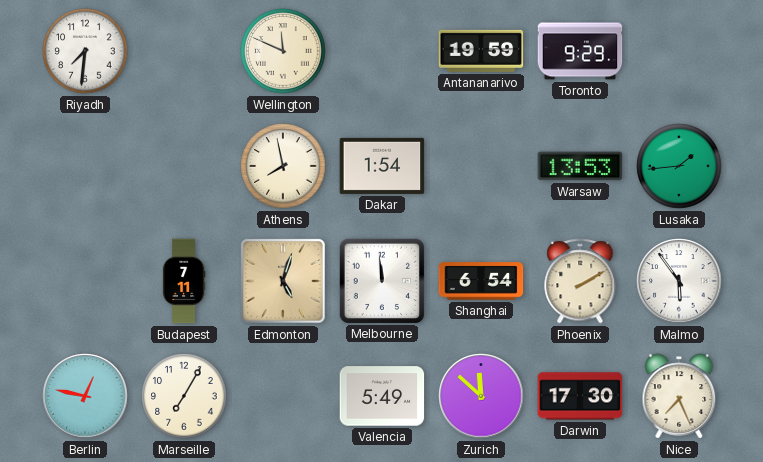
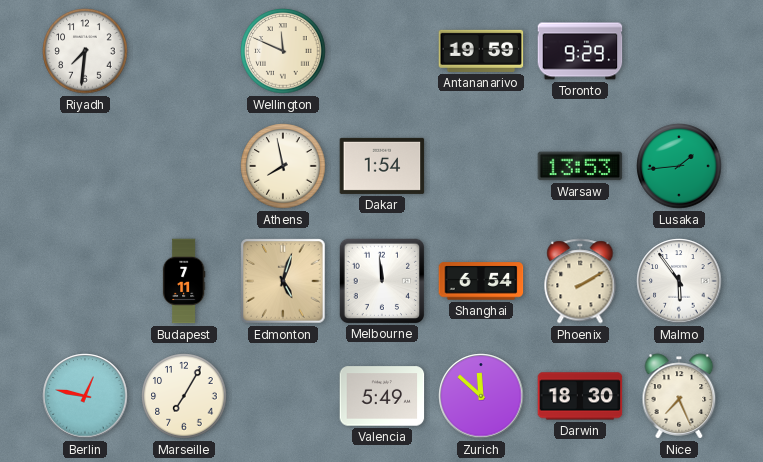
Darwin: 17:30 -> 18:30 (580, 396)
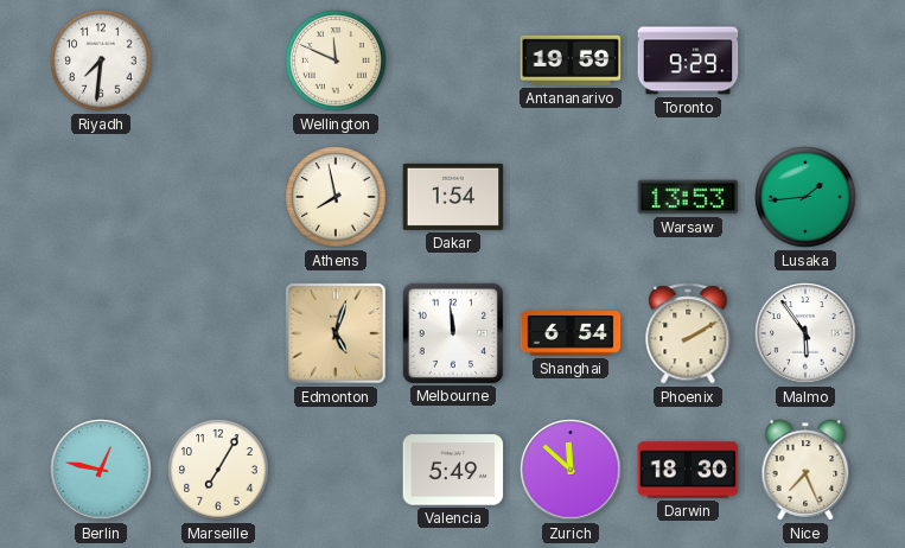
Budapest: 7:11 -> none (184, 281)
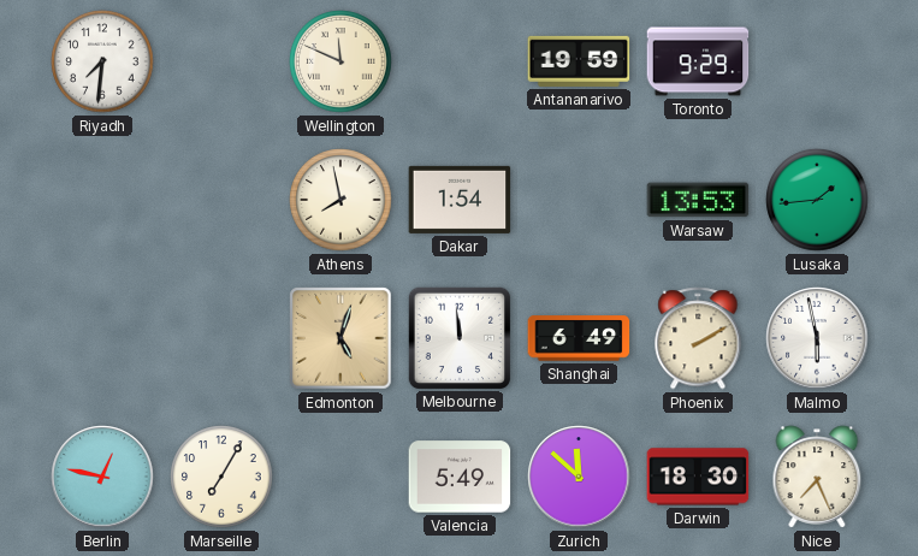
Shanghai: 6:54 -> 6:49 (579, 338)
Malmo: 5:54 -> 5:58 (817, 338)
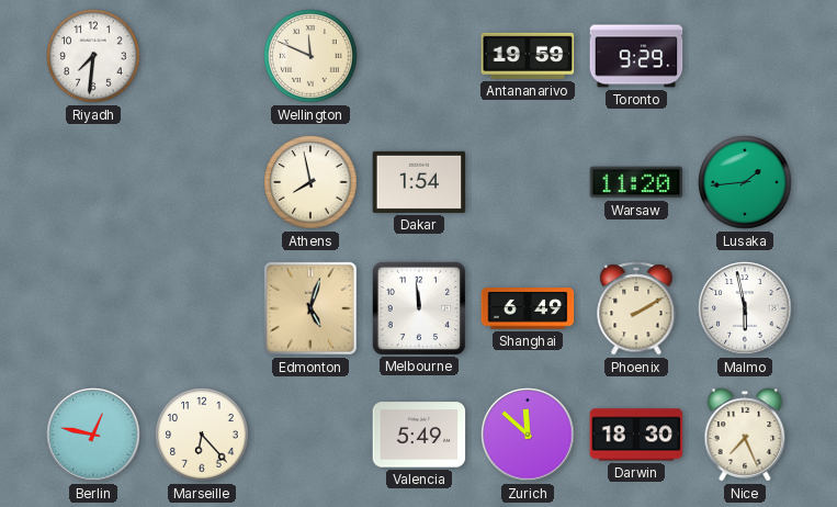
Warsaw: 13:53 -> 11:20 (636, 182)
Marseille: 7:05 -> 6:23 (202, 435)
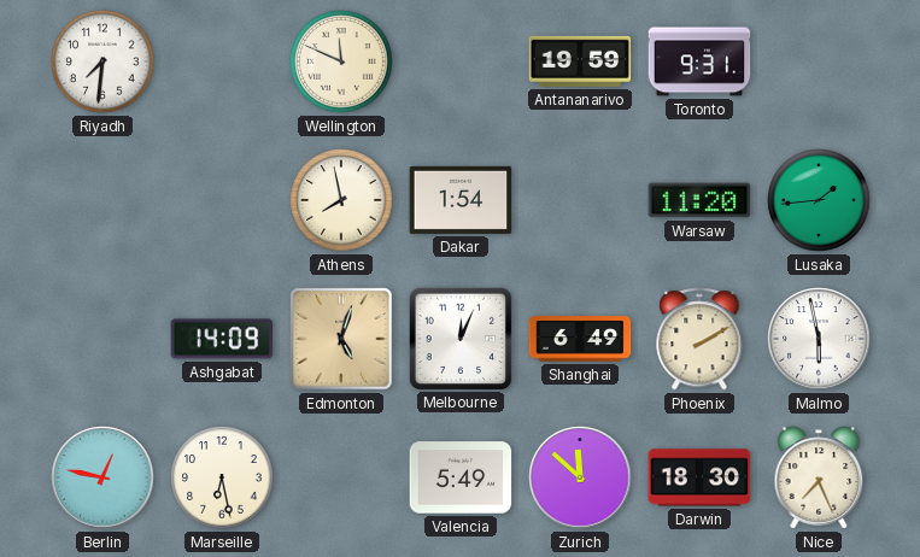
Toronto: 9:29 -> 9:31 (699, 61)
Ashgabat: none -> 14:09 (222, 339)
Melbourne: 11:59 -> 12:04 (459, 338)
Marseille: 6:23 -> 6:28 (222, 477)
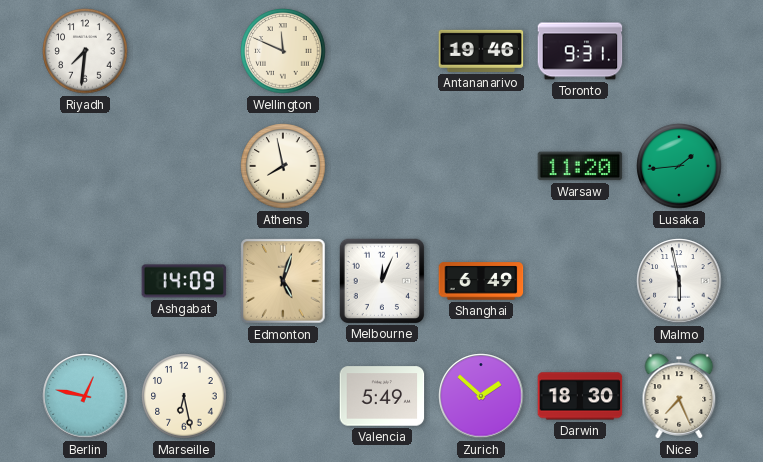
Antananarivo: 19:59 -> 19:46 (481, 51)
Dakar: 1:54 -> none (461, 200)
Phoenix: 2:10 -> none (699, 339)
Zurich: 11:52 -> 1:52 (481, 396)
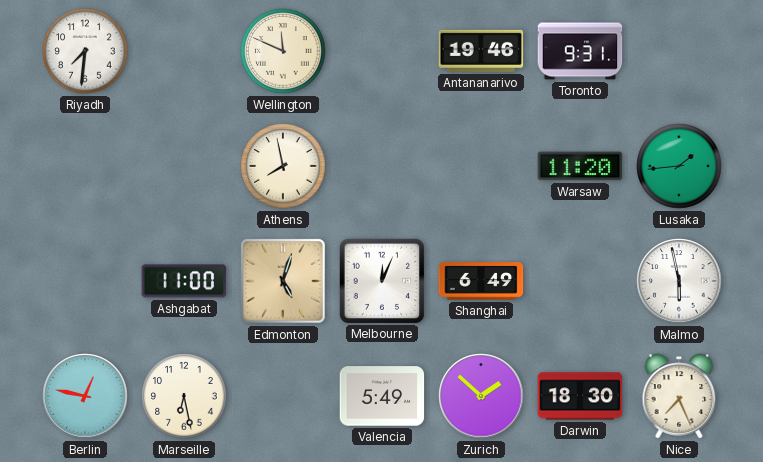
Ashgabat: 14:09 -> 11:00 (184, 281)
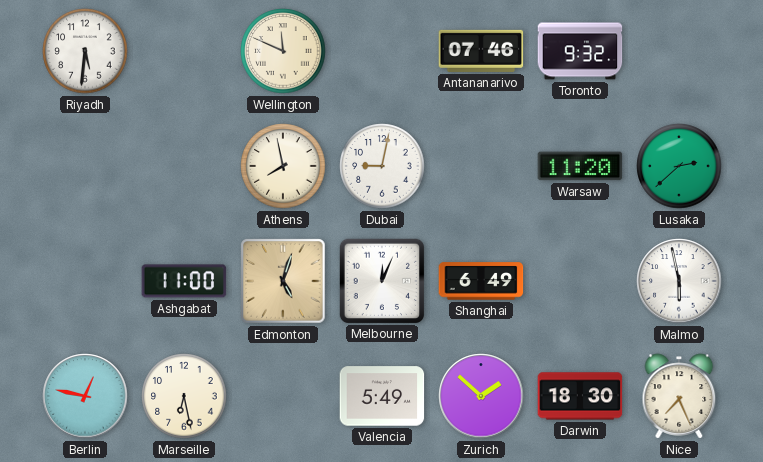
Riyadh: 7:31 -> 5:31 (85, 51)
Antananarivo: 19:46 -> 07:46 (481, 51)
Toronto: 9:31 -> 9:32 (580, 51)
Dubai: none -> 9:02 (382, 166)
Lusaka: 1:44 -> 2:38 (679, 166)
